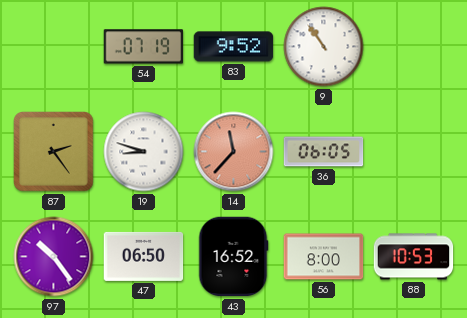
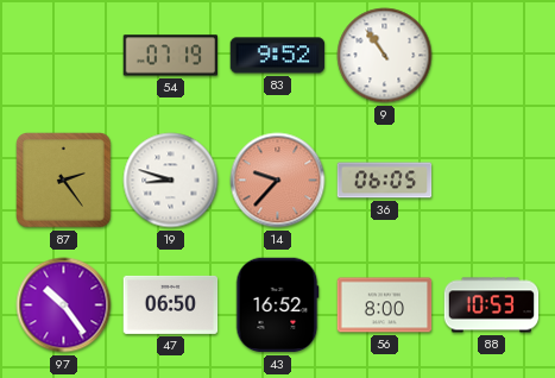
14: 11:37 -> 9:37 (278, 181)
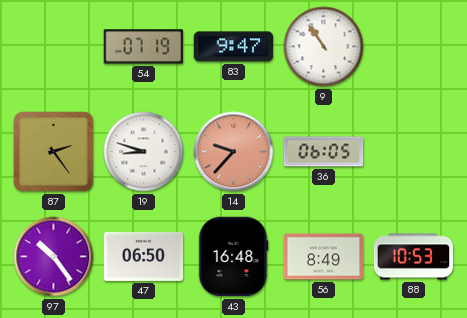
83: 9:52 -> 9:47 (234, 47)
43: 16:52 -> 16:48 (233, 257)
56: 8:00 -> 8:49 (324, 257)
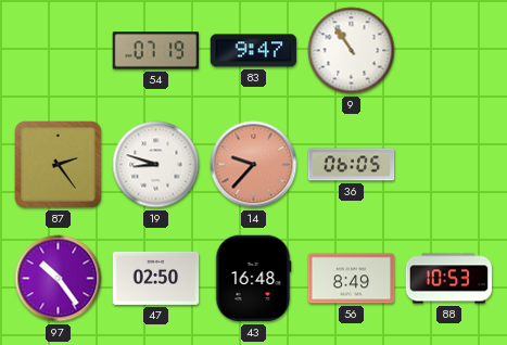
47: 06:50 -> 02:50 (156, 278)
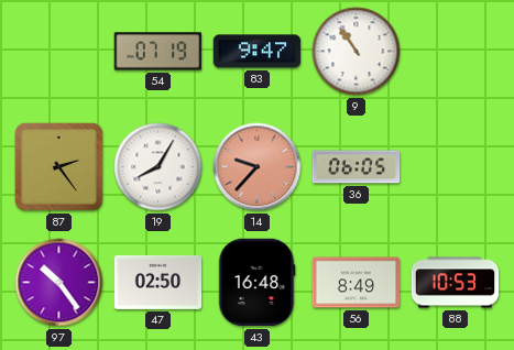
19: 8:48 -> 8:05 (158, 167)
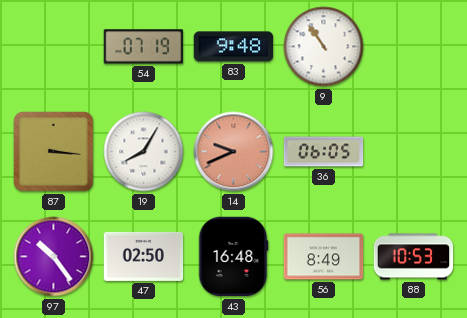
83: 9:47 -> 9:48 (234, 47)
87: 2:24 -> 3:16 (54, 152)
14: 9:37 -> 9:41 (234, 152)
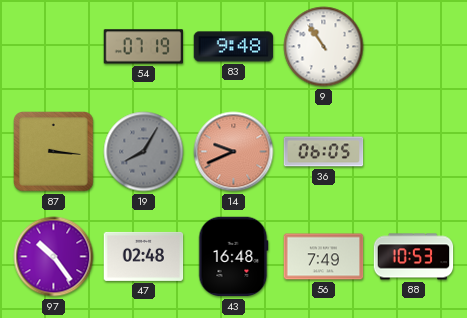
19 dial: white -> grey (144, 152)
47: 02:50 -> 02:48 (144, 256)
56: 8:49 -> 7:49 (324, 257)
